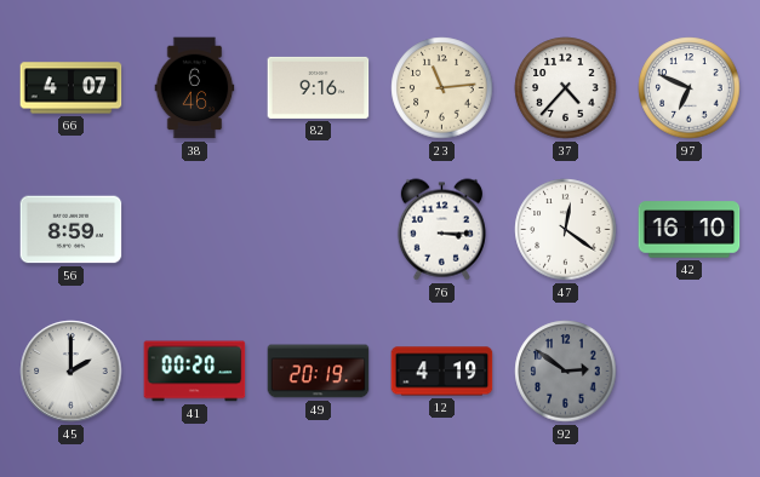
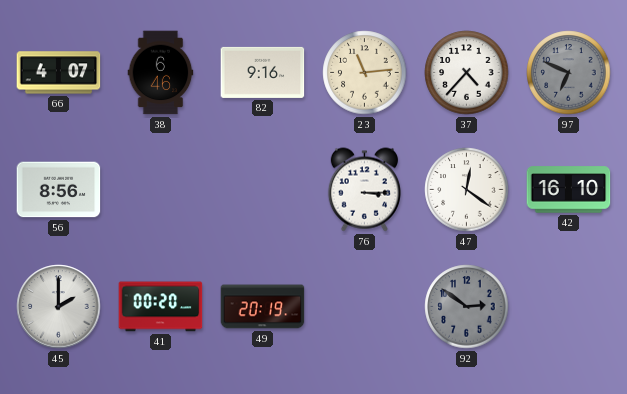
97 dial: white -> grey (569, 73)
56: 8:59 -> 8:56 (59, 190)
12: 4:19 -> none (442, 372)
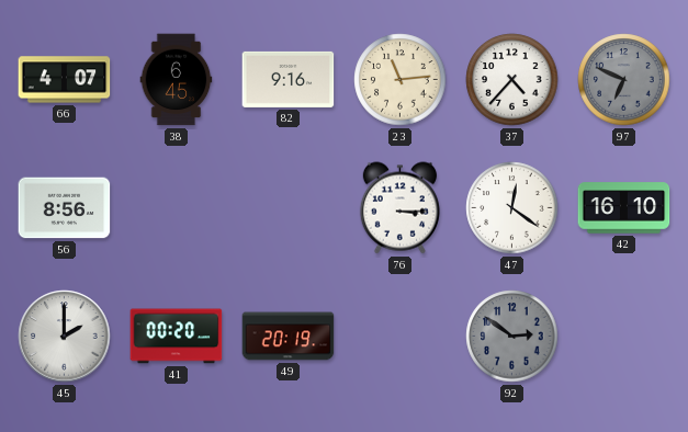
38: 6:46 -> 6:45 (177, 80)
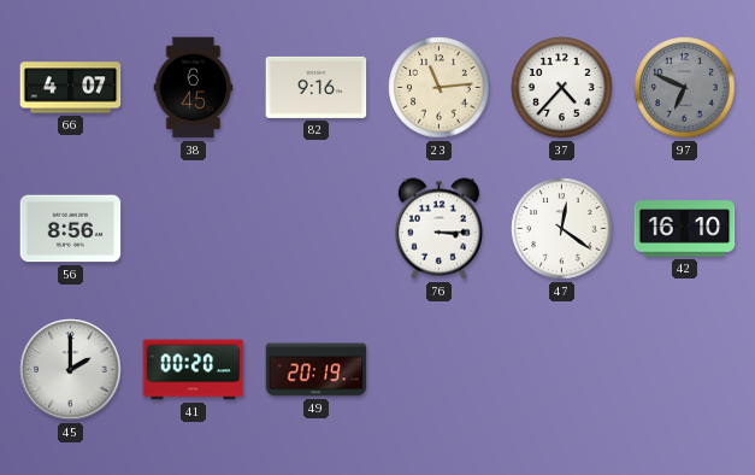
92: 2:51 -> none (512, 337)
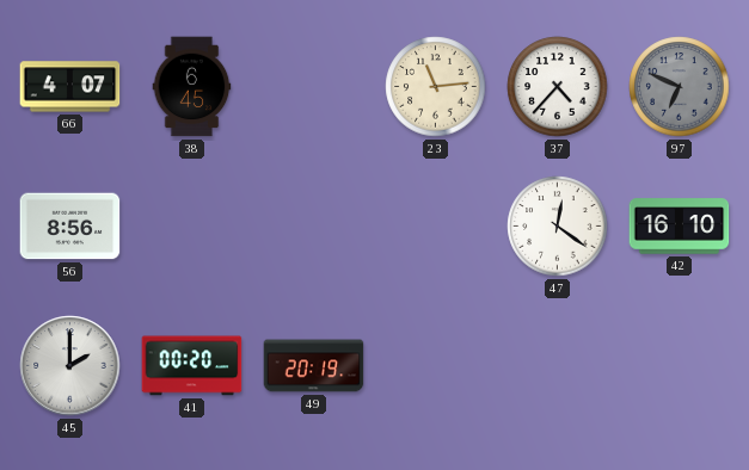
82: 9:16 -> none (317, 87)
76: 3:15 -> none (438, 229)
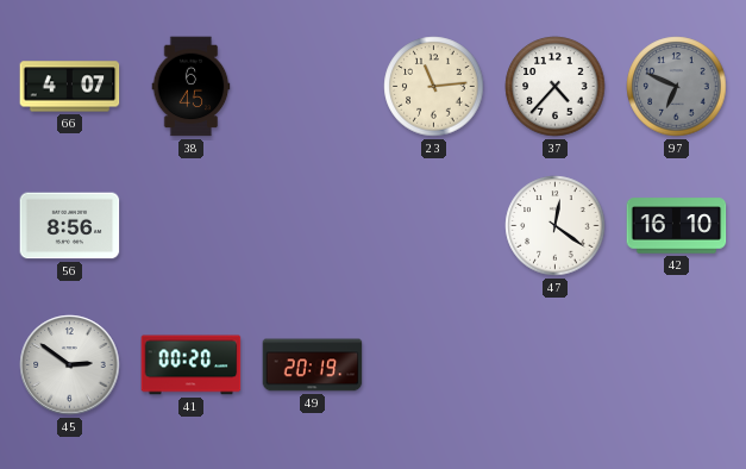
45: 2:00 -> 2:51 (70, 365)
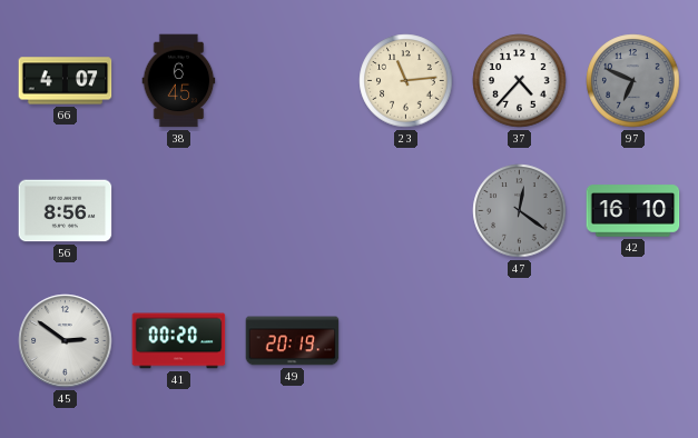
47 dial: white -> grey (520, 211)
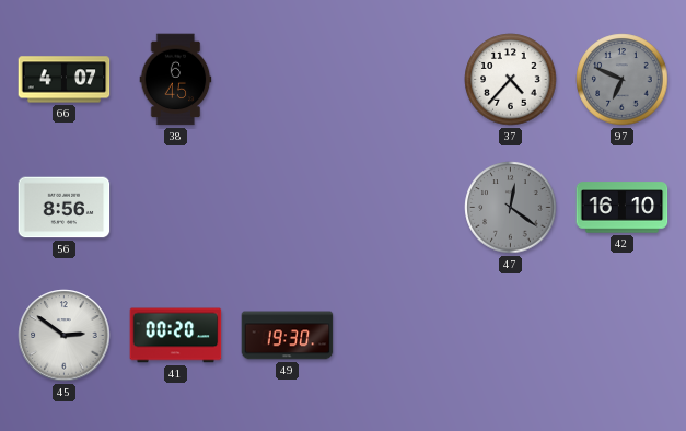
23: 11:14 -> none (406, 81)
49: 20:19 -> 19:30 (288, 336)
